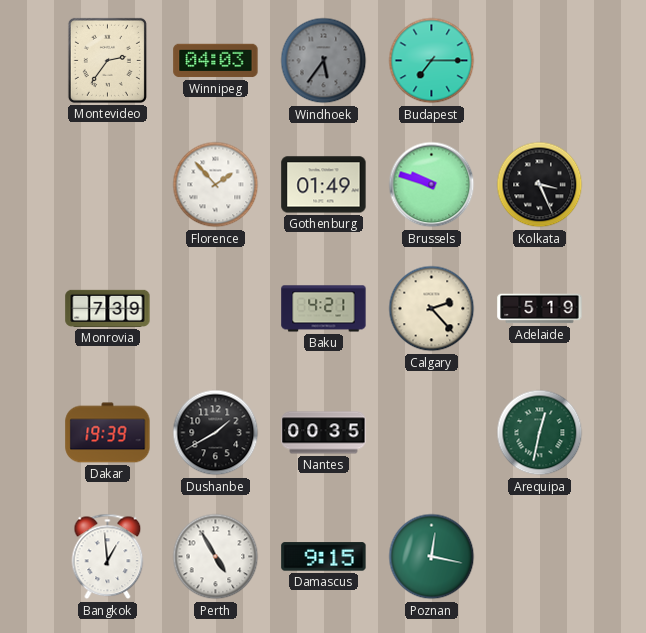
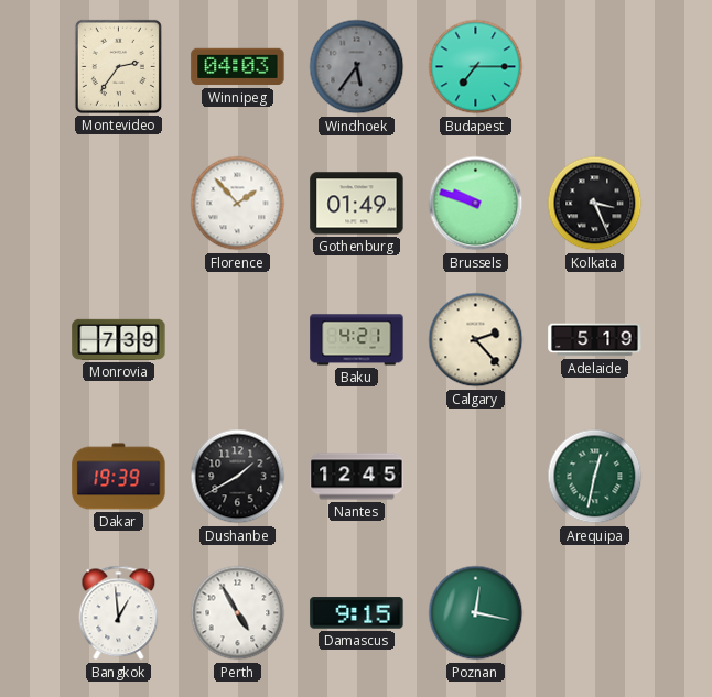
Nantes: 00:35 -> 12:45 (357, 477)
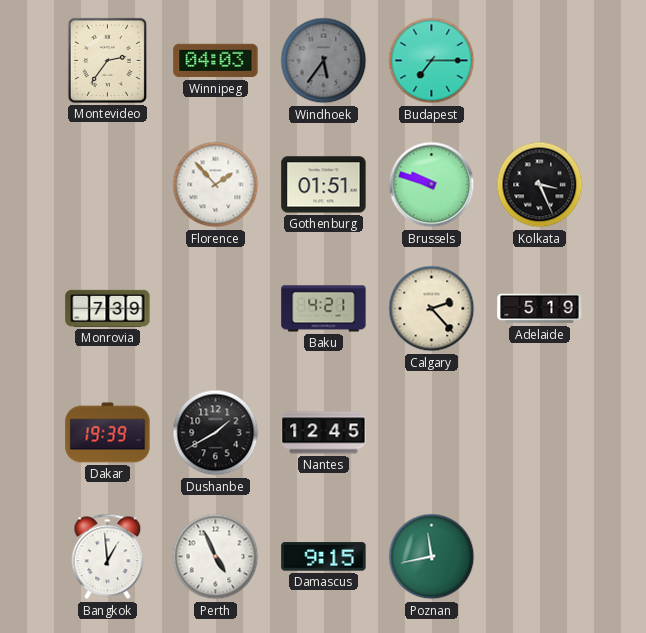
Gothenburg: 01:49 -> 01:51 (324, 185)
Arequipa: 12:32 -> none (595, 477)
Perth: 4:55 -> 4:56 (216, 557)
Poznan: 12:17 -> 11:43 (432, 557)
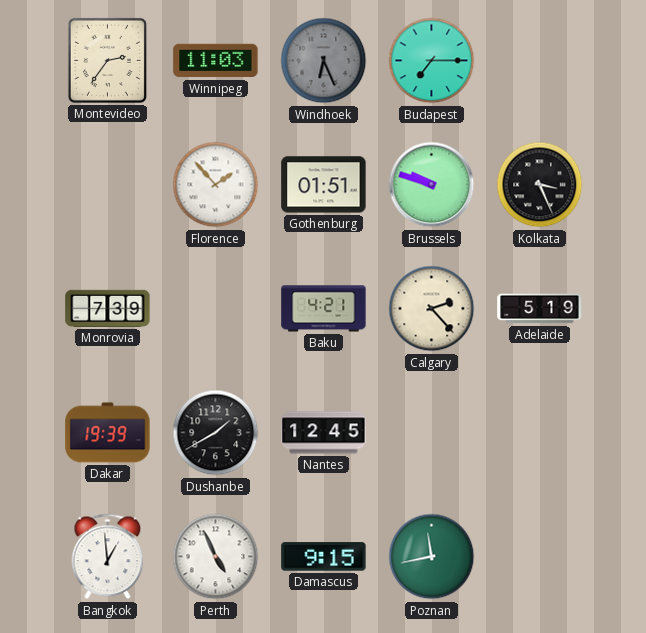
Winnipeg: 04:03 -> 11:03 (216, 61)
Windhoek: 5:36 -> 6:26 (324, 61)
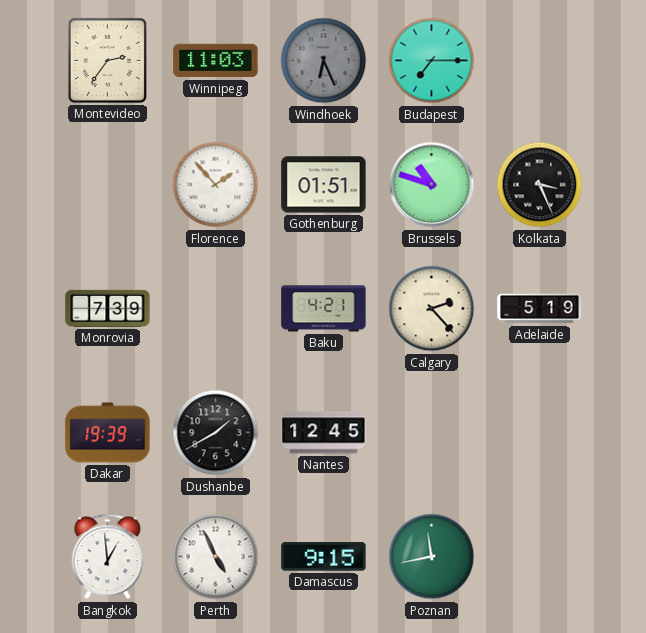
Brussels: 9:48 -> 10:48 (432, 185)
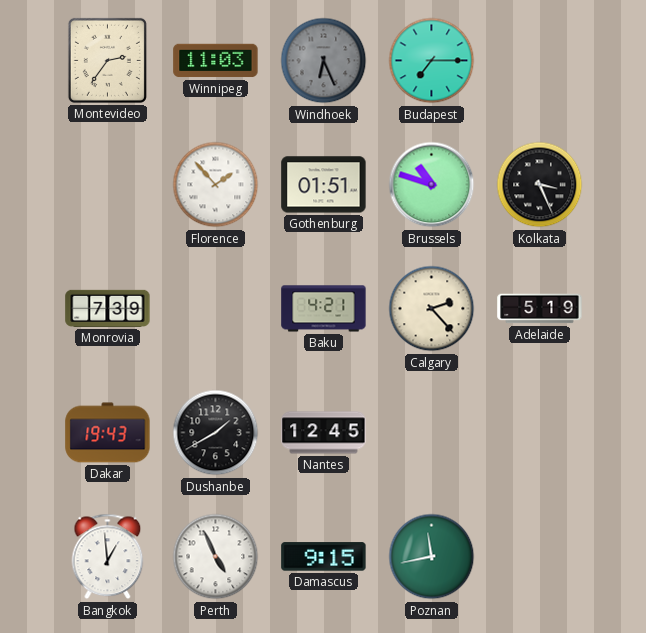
Dakar: 19:39 -> 19:43 (108, 433)
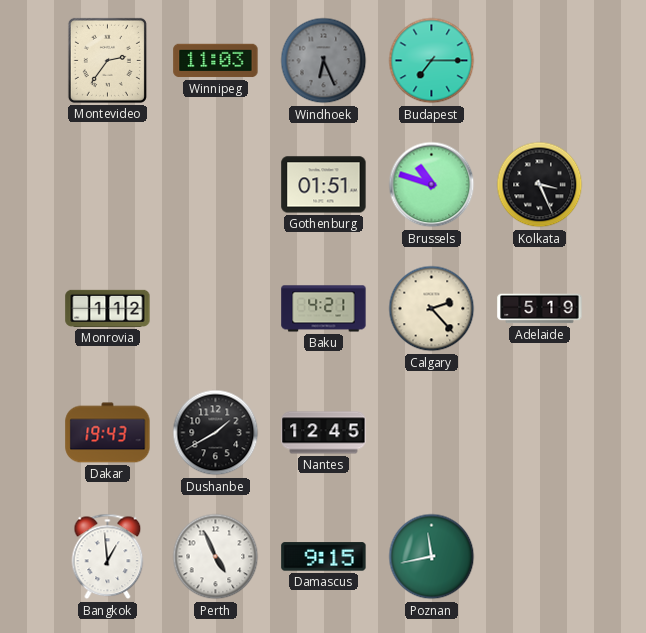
Florence: 1:53 -> none (216, 185)
Monrovia: 7:39 -> 1:12 (108, 308)
